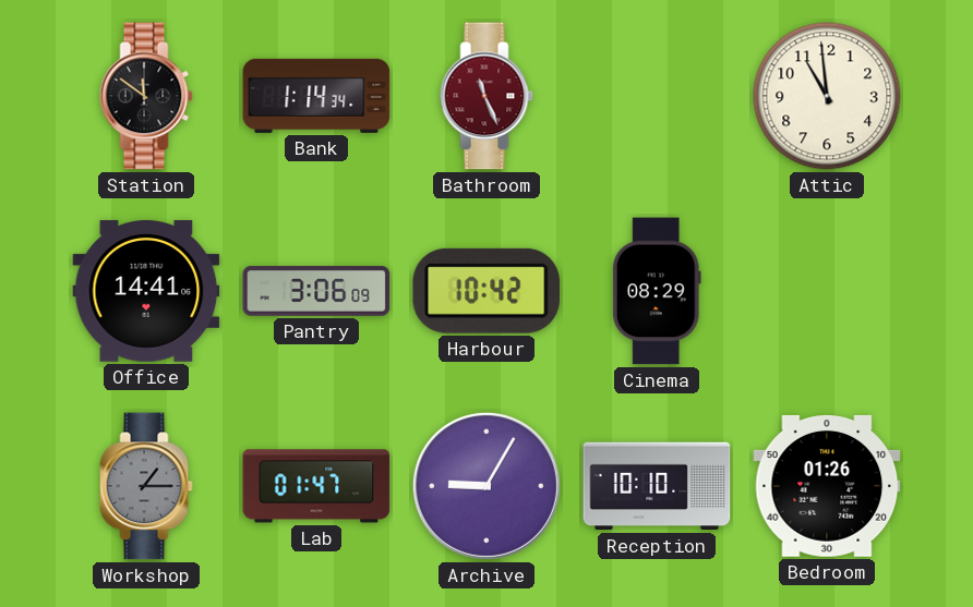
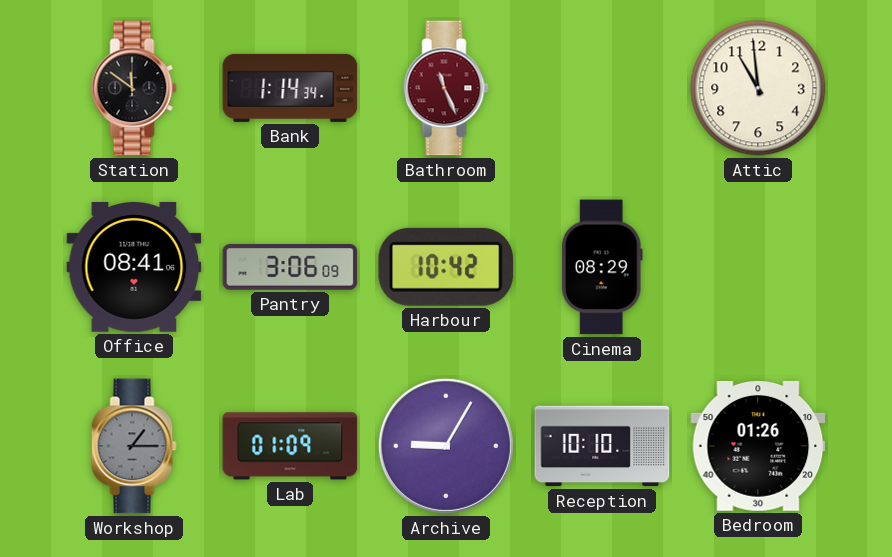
Office: 14:41 -> 08:41 (134, 268)
Lab: 01:47 -> 01:09 (290, 446)
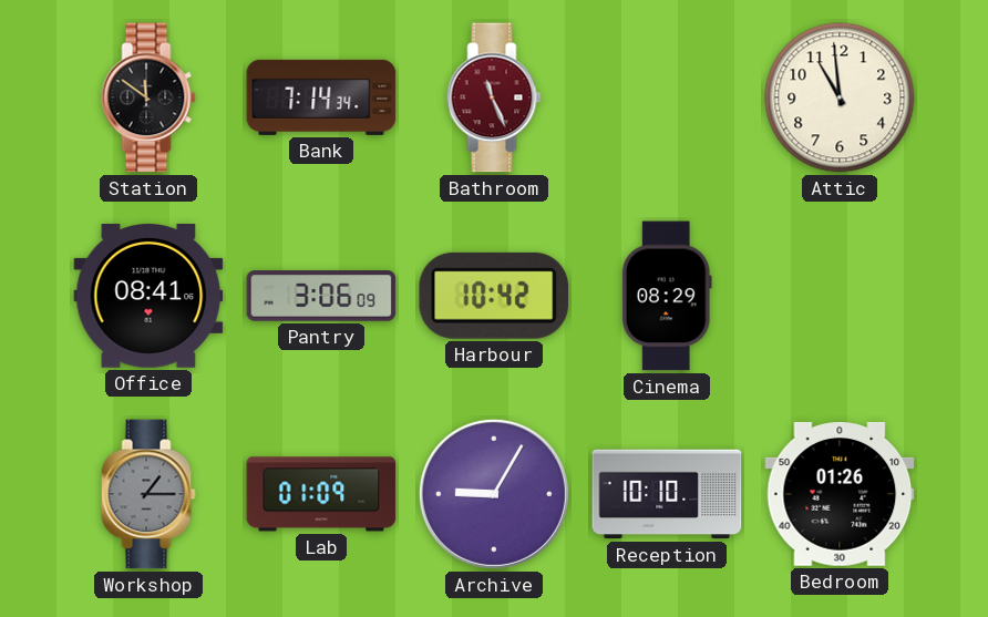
Bank: 1:14 -> 7:14 (321, 97)
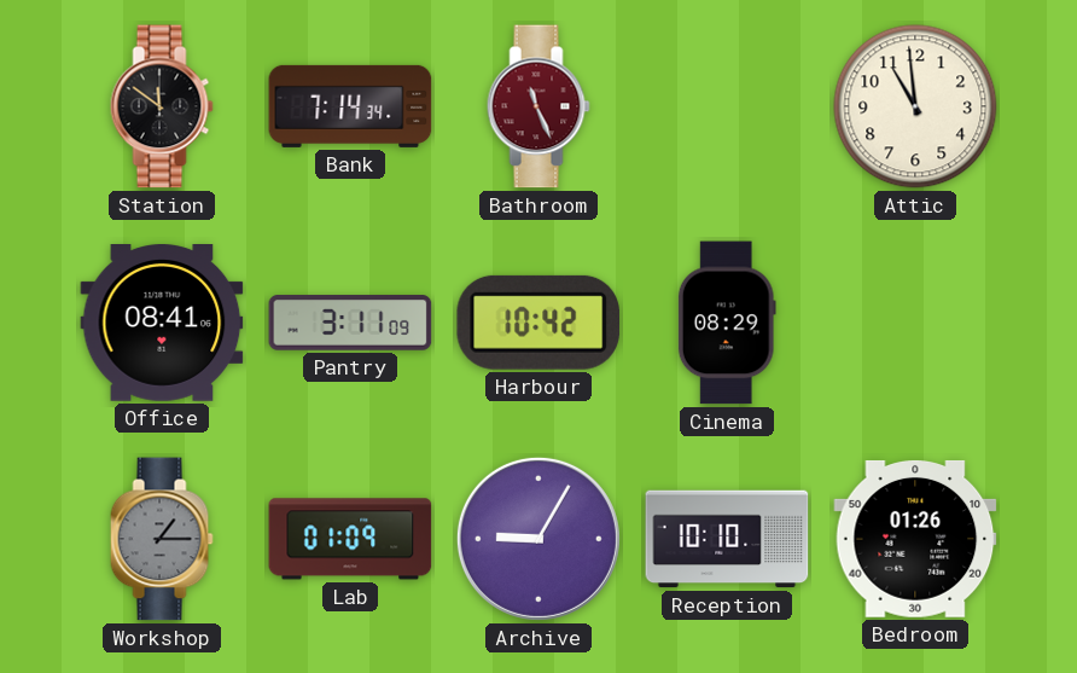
Pantry: 3:06 -> 3:11 (350, 323)
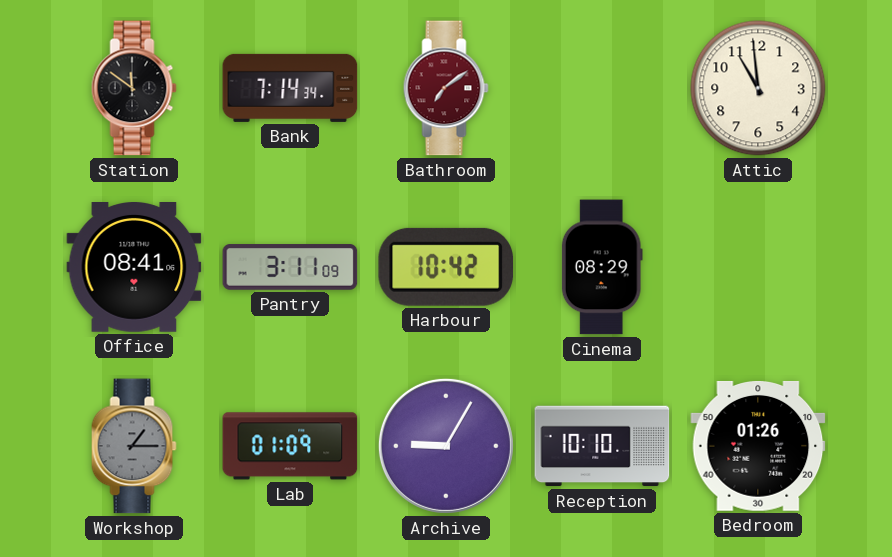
Bathroom: 11:26 -> 7:09 (446, 88)
